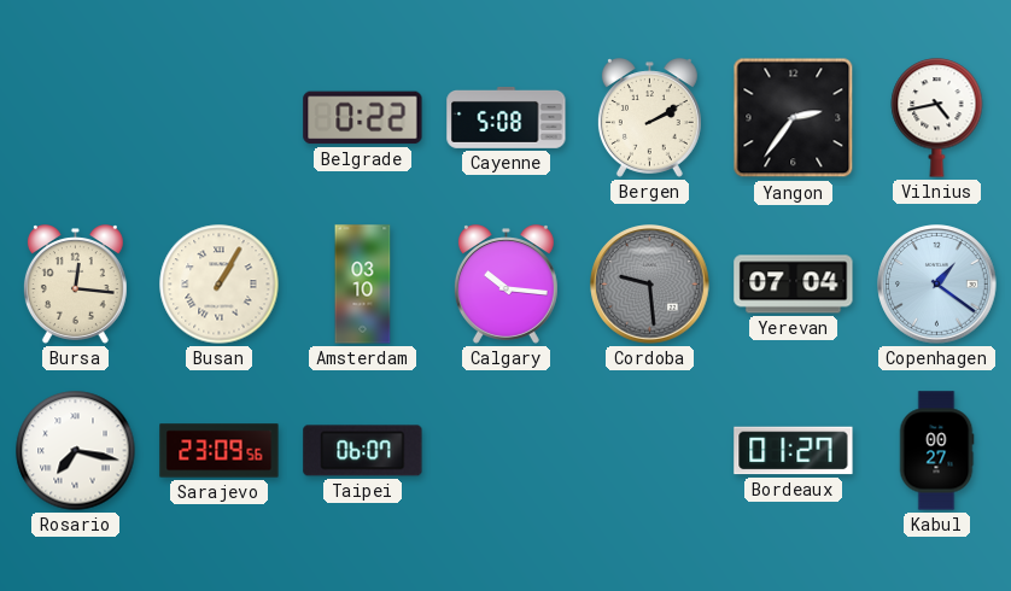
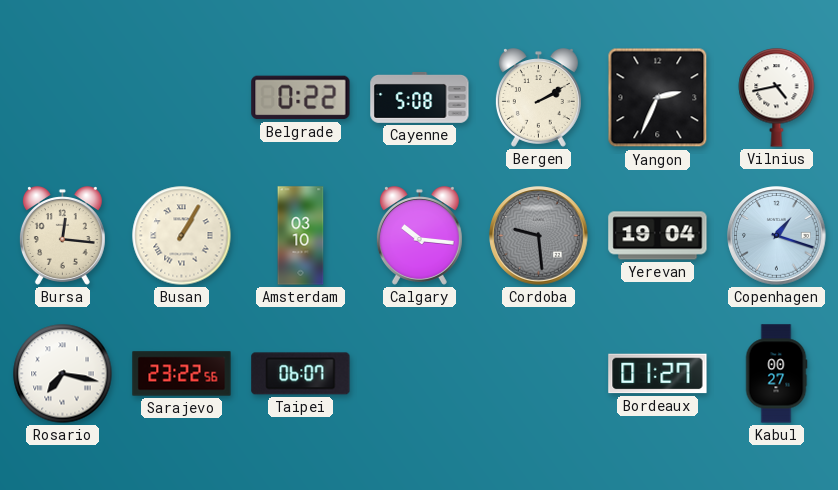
Yangon: 2:36 -> 2:34 (658, 98)
Yerevan: 07:04 -> 19:04 (658, 236)
Copenhagen: 1:21 -> 1:18 (777, 236)
Sarajevo: 23:09 -> 23:22 (182, 374)
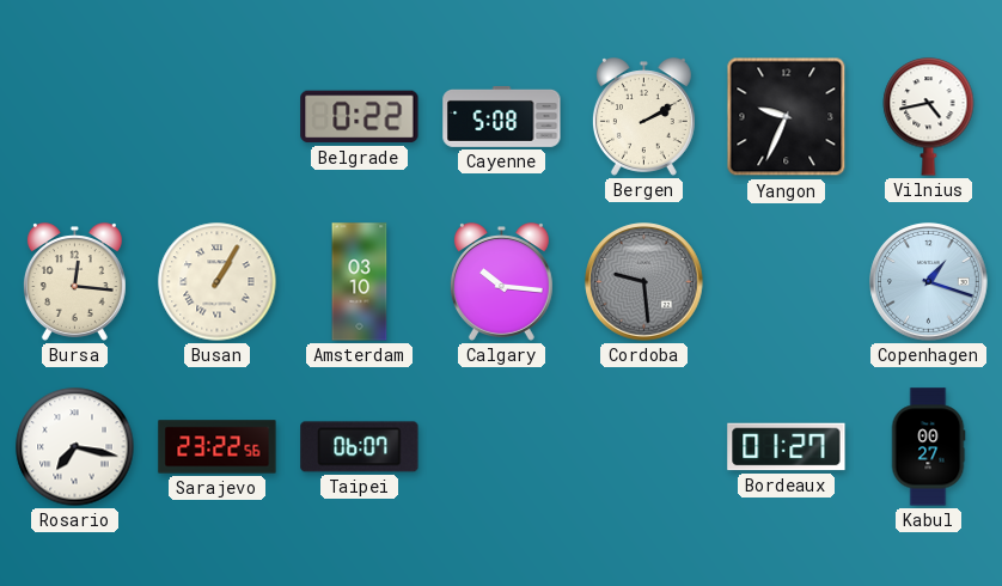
Yangon: 2:34 -> 9:34 (787, 117)
Yerevan: 19:04 -> none (658, 236)
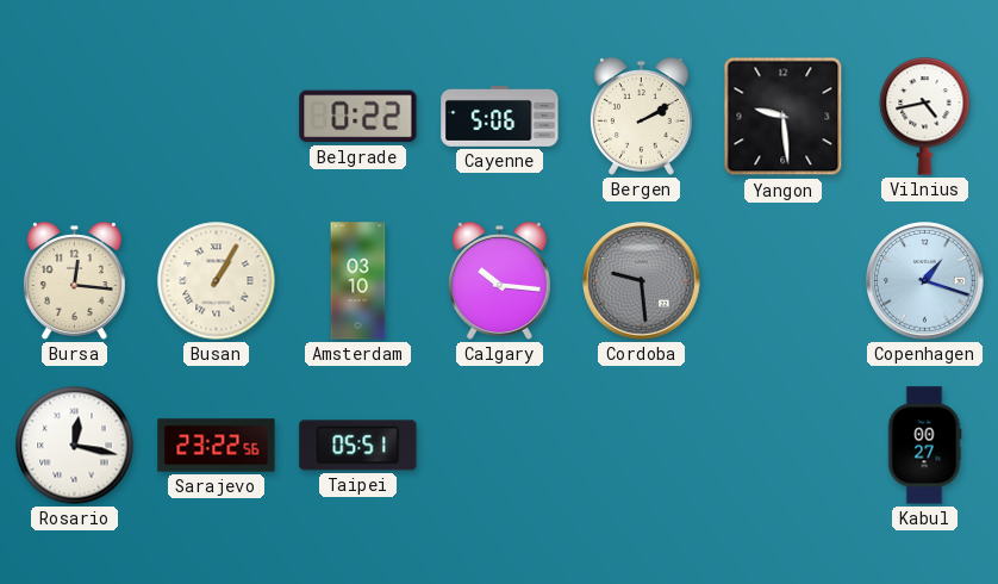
Cayenne: 5:08 -> 5:06 (500, 116)
Yangon: 9:34 -> 9:29 (784, 117)
Rosario: 7:17 -> 12:17 (75, 446)
Taipei: 06:07 -> 05:51 (358, 446)
Bordeaux: 01:27 -> none (787, 447)
